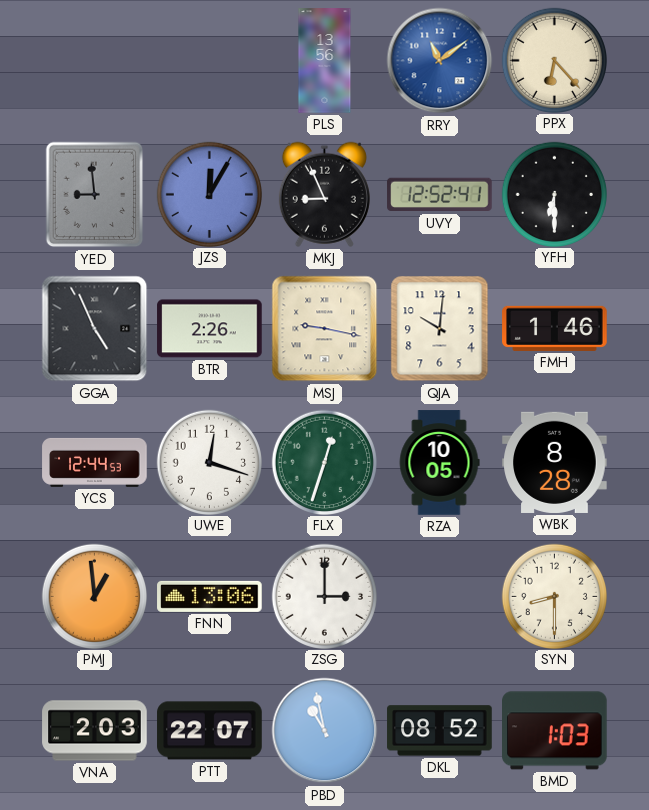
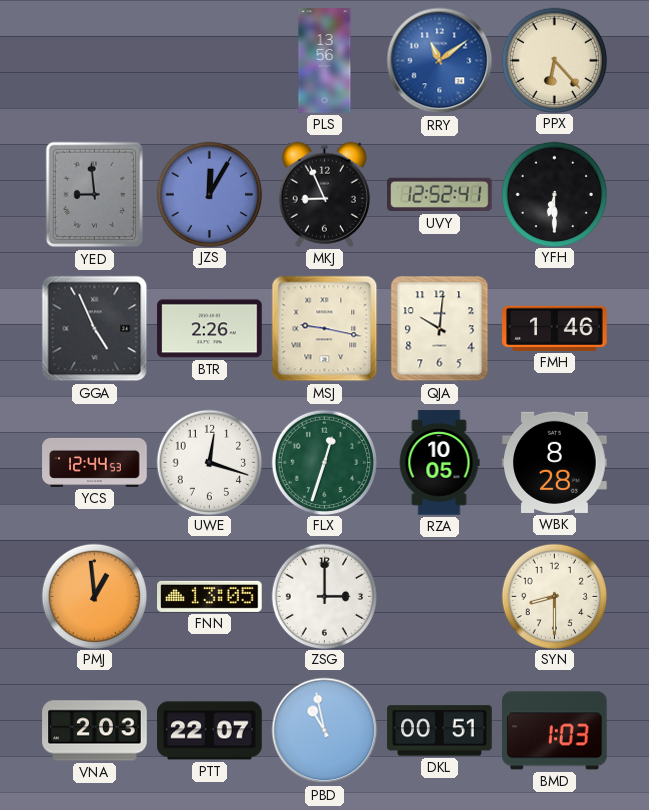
FNN: 13:06 -> 13:05 (210, 596)
DKL: 08:52 -> 00:51 (440, 731)
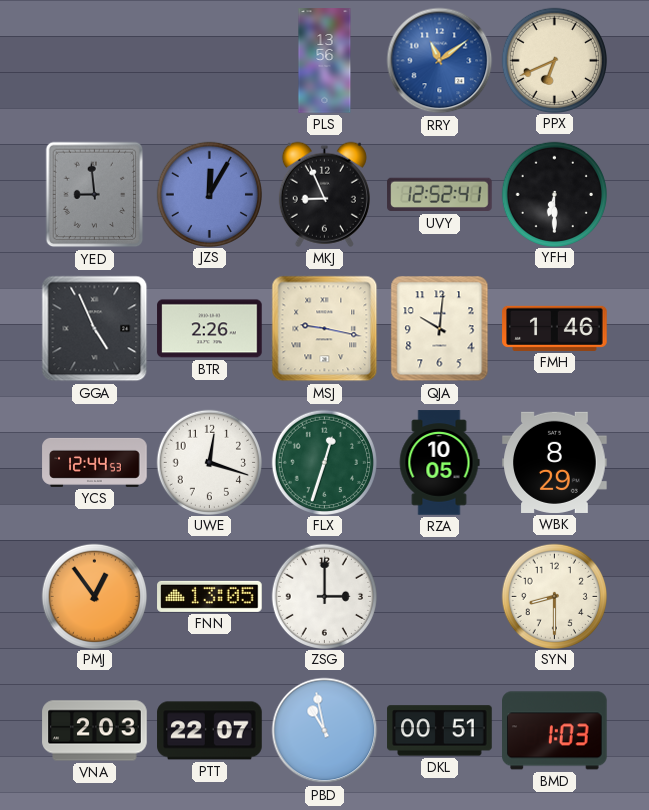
PPX: 6:23 -> 6:41 (554, 60)
WBK: 8:28 -> 8:29 (555, 462)
PMJ: 12:59 -> 12:54 (94, 596)
